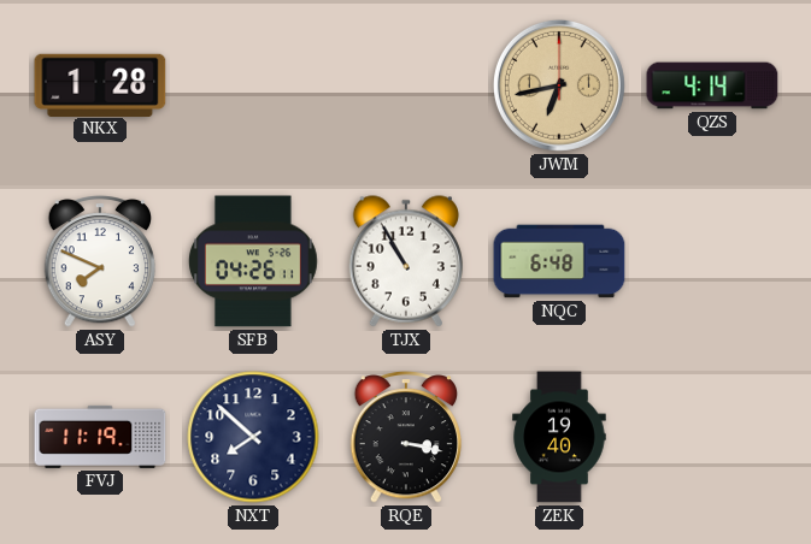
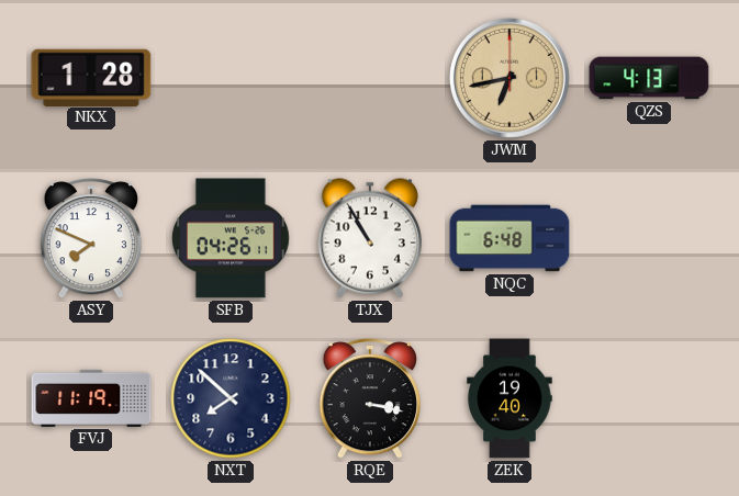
QZS: 4:14 -> 4:13 (649, 78)
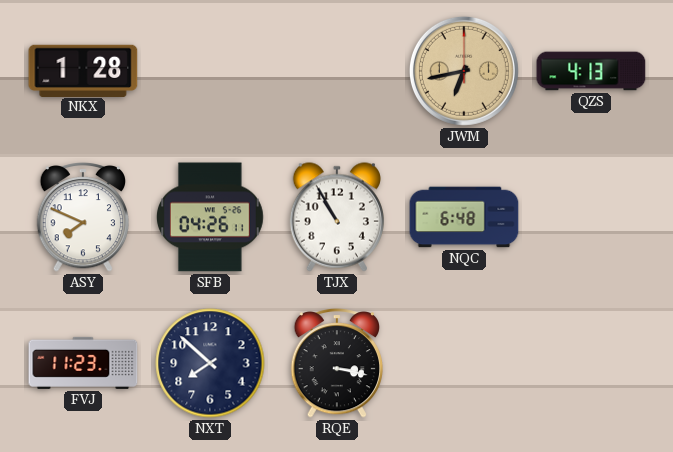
FVJ: 11:19 -> 11:23 (83, 363)
ZEK: 19:40 -> none (510, 398)
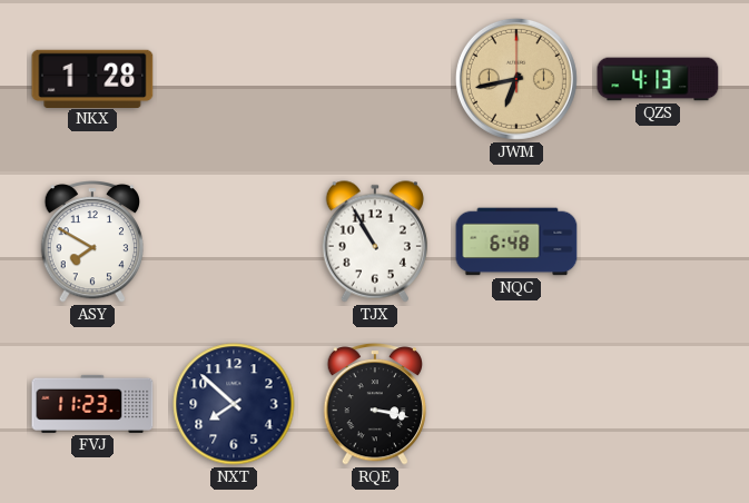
ASY: 7:49 -> 7:50 (91, 243)
SFB: 04:26 -> none (210, 217)
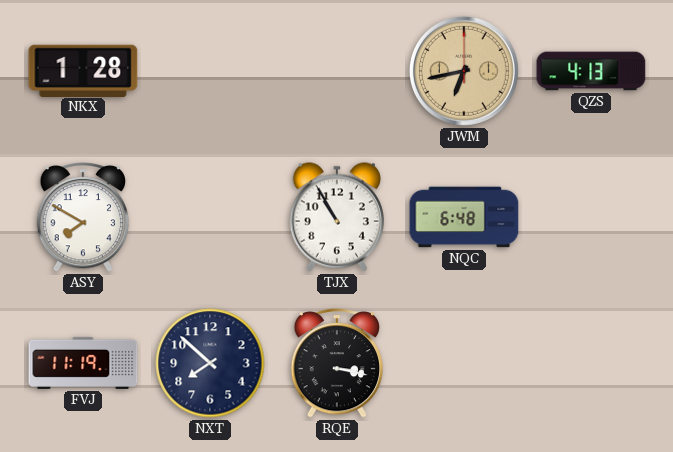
FVJ: 11:23 -> 11:19 (83, 363)
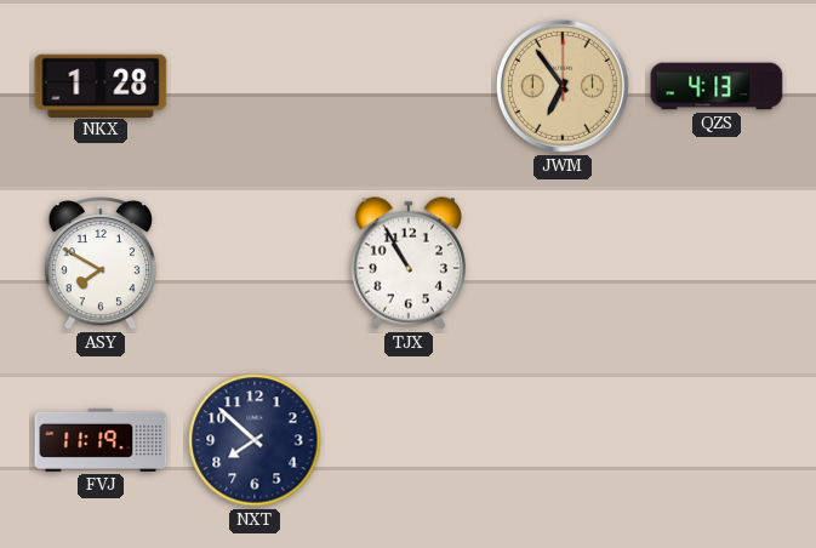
JWM: 6:43 -> 6:54 (563, 86)
NQC: 6:48 -> none (464, 217)
RQE: 3:17 -> none (336, 364)
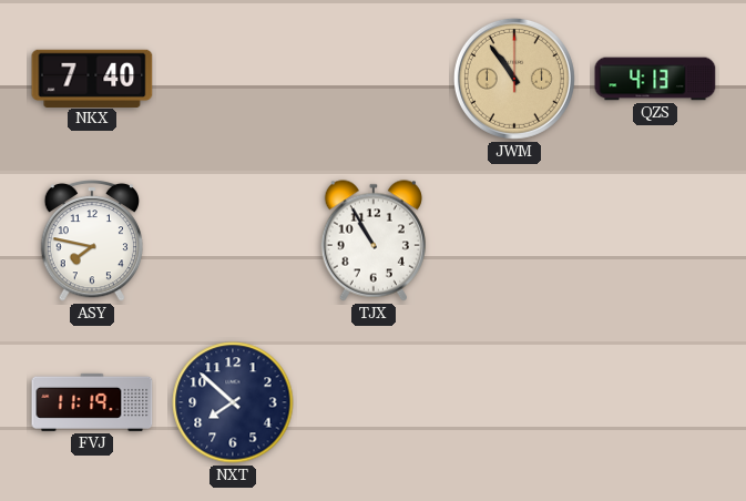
NKX: 1:28 -> 7:40 (92, 78)
JWM: 6:54 -> 10:54 (514, 79)
ASY: 7:50 -> 7:47 (91, 242)
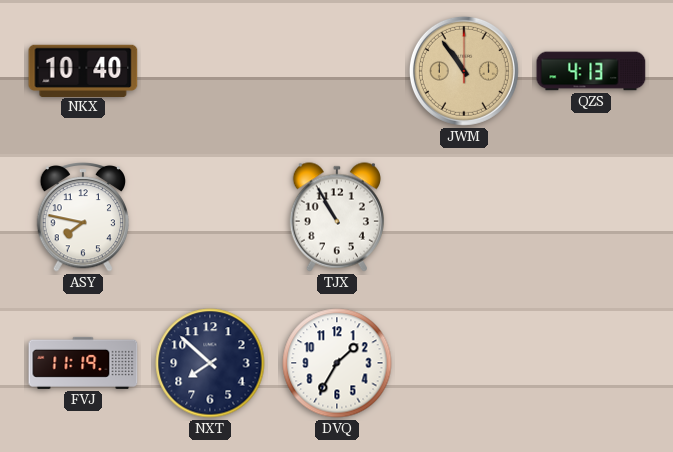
NKX: 7:40 -> 10:40 (83, 70)
DVQ: none -> 1:35 (337, 363)
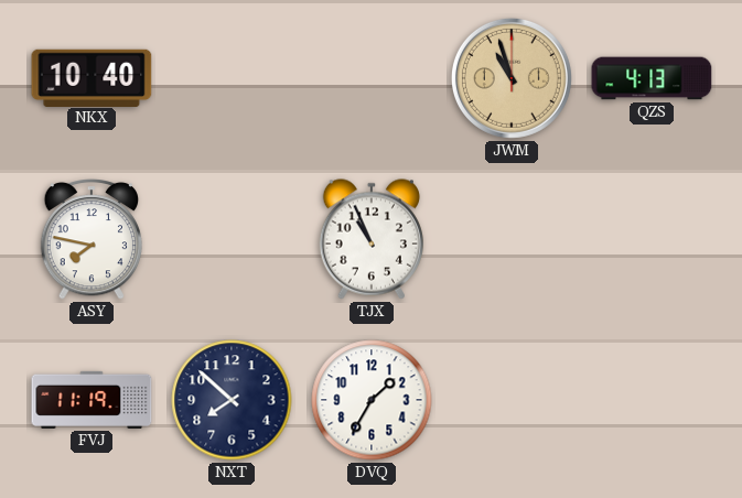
JWM: 10:54 -> 10:57 (512, 78)
TJX: 10:55 -> 10:56 (372, 239)
